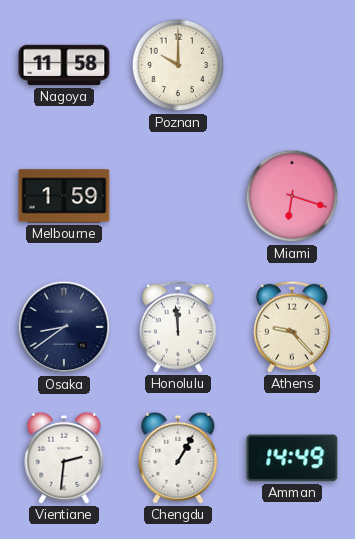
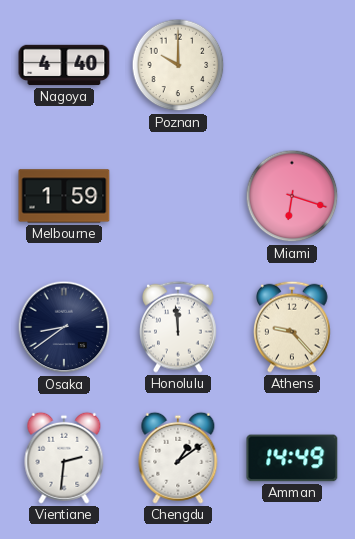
Nagoya: 11:58 -> 4:40 (64, 65)
Chengdu: 1:05 -> 1:09 (178, 458)
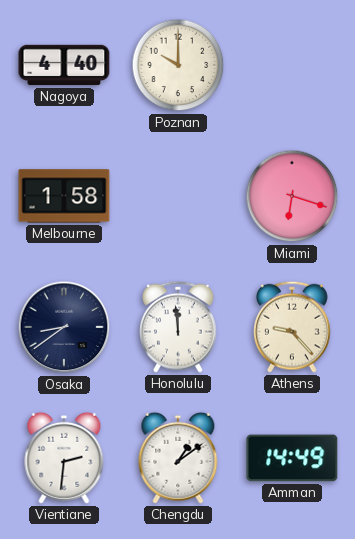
Melbourne: 1:59 -> 1:58 (64, 196)
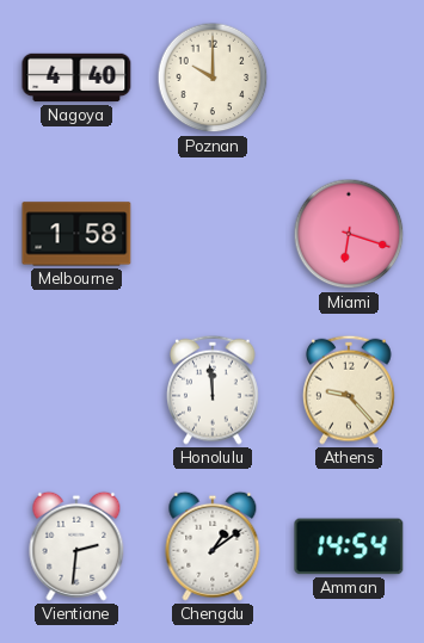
Osaka: 8:39 -> none (64, 327)
Amman: 14:49 -> 14:54 (349, 546)
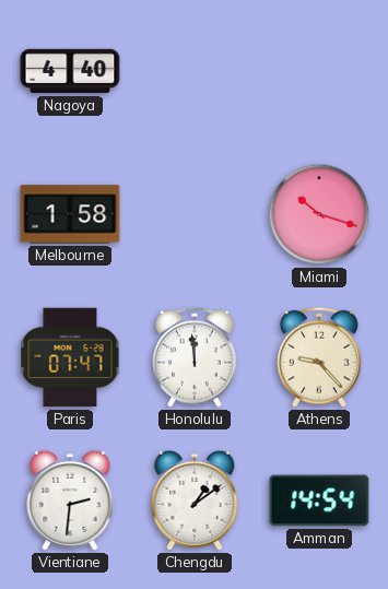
Poznan: 10:00 -> none (213, 78)
Miami: 6:18 -> 10:18 (319, 214)
Paris: none -> 07:47 (70, 357)
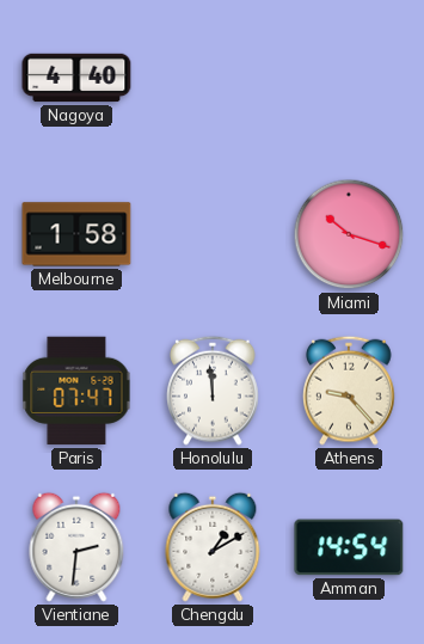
Chengdu: 1:09 -> 1:10 (213, 547)
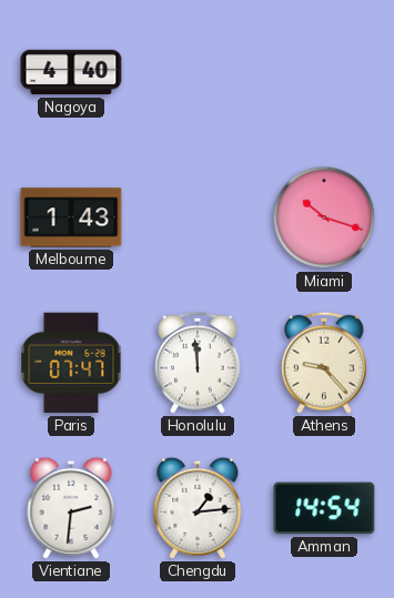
Melbourne: 1:58 -> 1:43 (71, 217)
Chengdu: 1:10 -> 1:14 (198, 508)
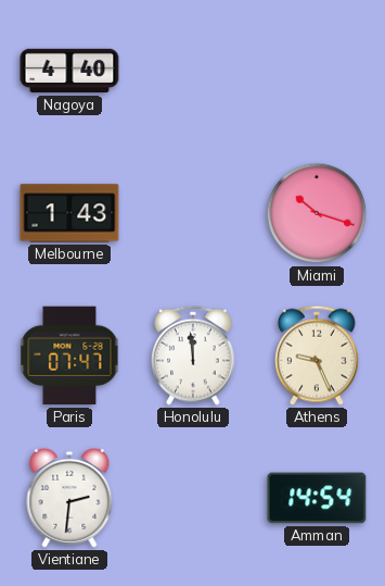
Athens: 9:23 -> 9:26 (318, 356)
Chengdu: 1:14 -> none (198, 508)
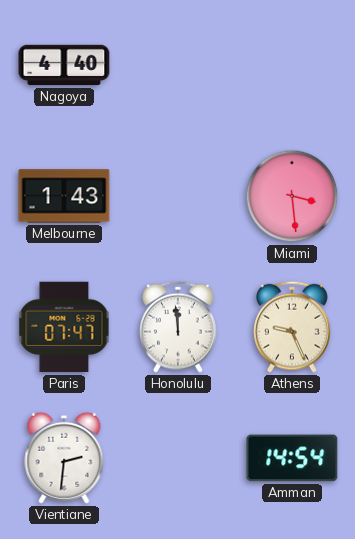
Miami: 10:18 -> 3:29 (292, 196)
